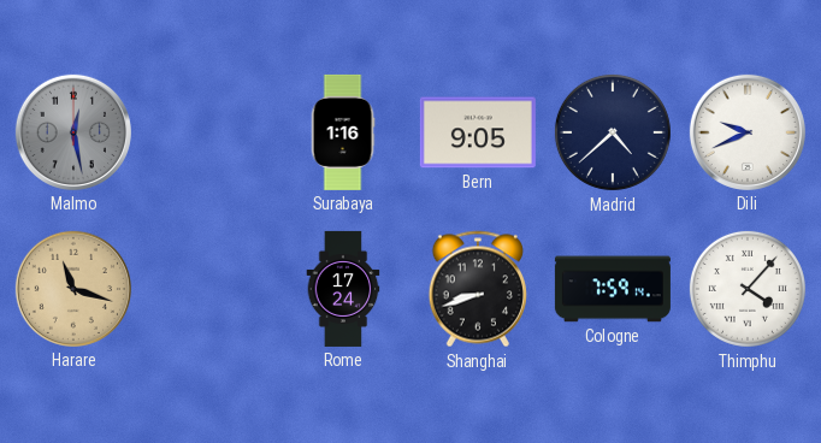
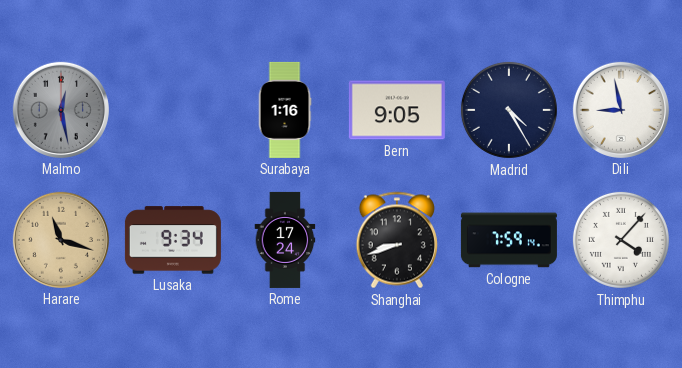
Madrid: 4:38 -> 4:25 (509, 110)
Dili: 9:41 -> 8:58 (621, 110)
Lusaka: none -> 9:34 (173, 240)
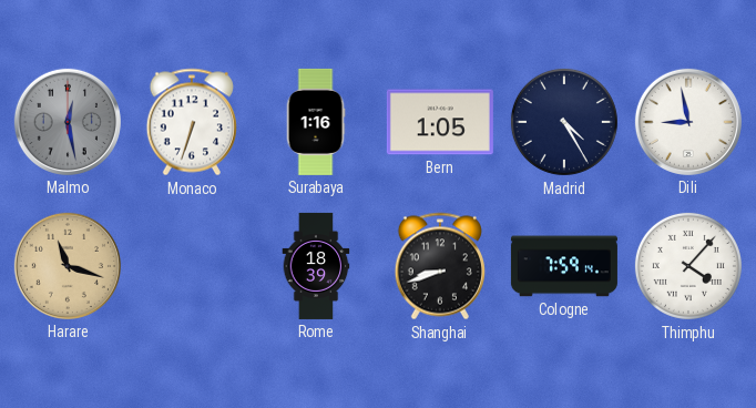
Monaco: none -> 6:33 (192, 122)
Bern: 9:05 -> 1:05 (440, 122)
Lusaka: 9:34 -> none (173, 240)
Rome: 17:24 -> 18:39 (316, 266)
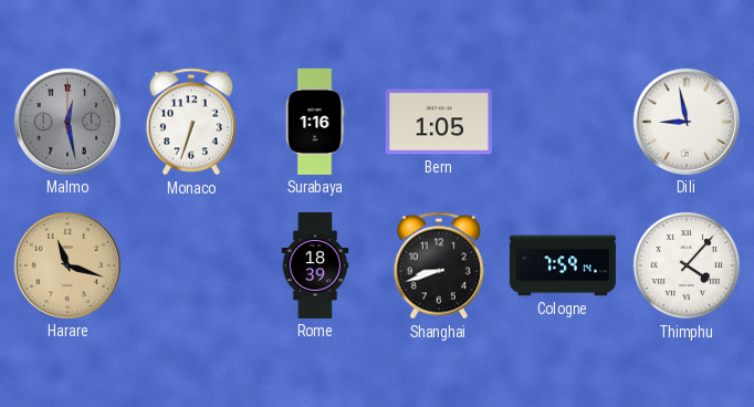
Madrid: 4:25 -> none (564, 122)
